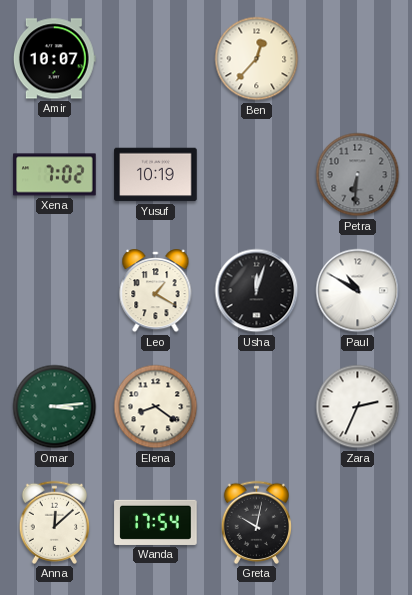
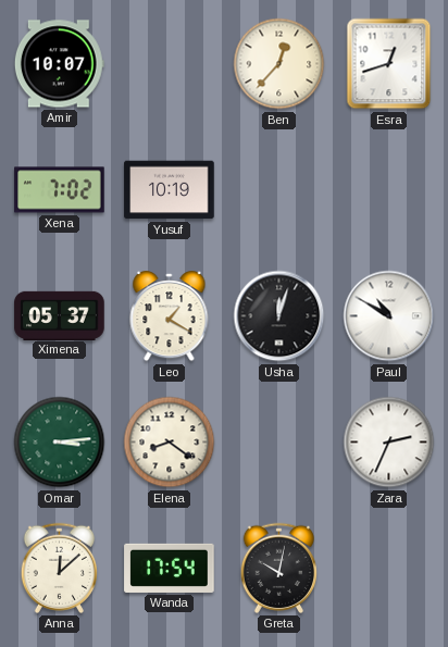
Esra: none -> 12:42 (389, 64)
Petra: 6:31 -> none (358, 175)
Ximena: none -> 05:37 (60, 315)
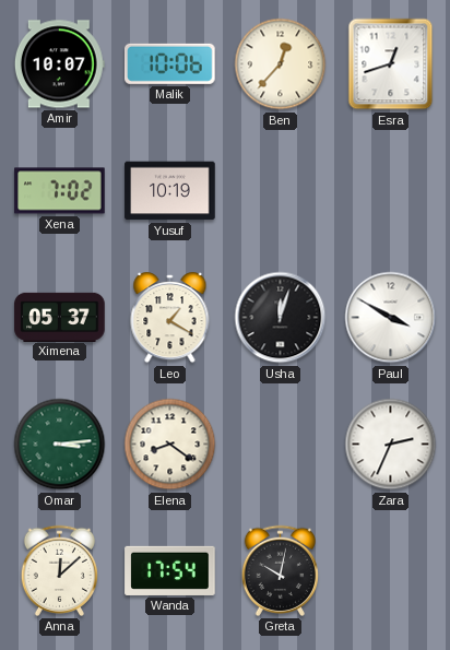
Malik: none -> 10:06 (170, 63)
Paul: 10:50 -> 3:50 (391, 318)
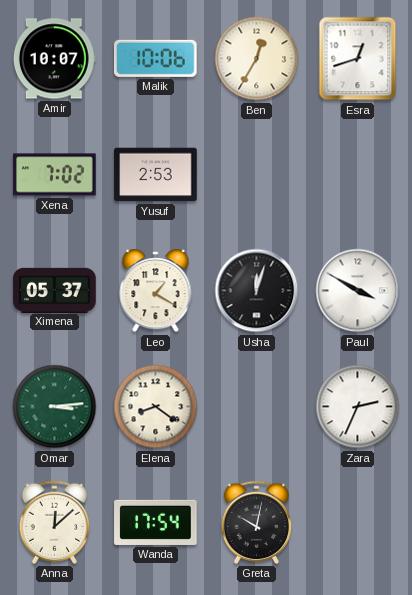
Ben: 12:37 -> 12:35 (257, 59)
Yusuf: 10:19 -> 2:53 (156, 175)
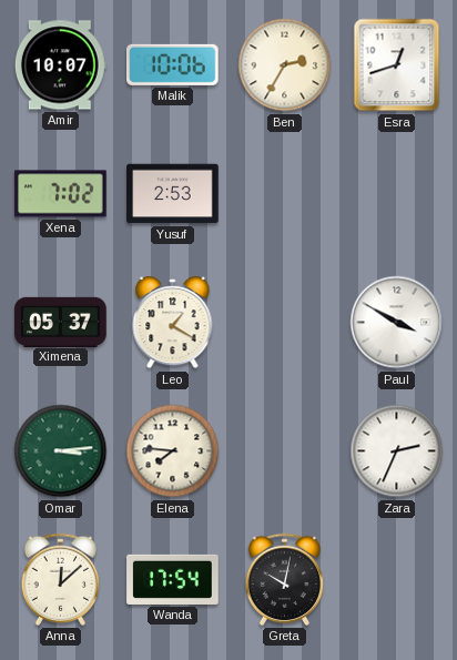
Ben: 12:35 -> 2:35 (285, 65)
Usha: 12:03 -> none (257, 291)
Elena: 8:21 -> 7:46 (173, 451)
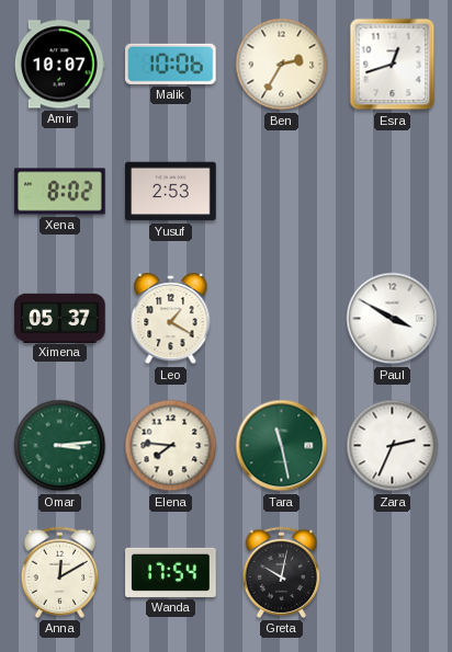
Xena: 7:02 -> 8:02 (60, 192)
Tara: none -> 11:28 (282, 446)
Anna: 12:08 -> 12:10 (59, 572)
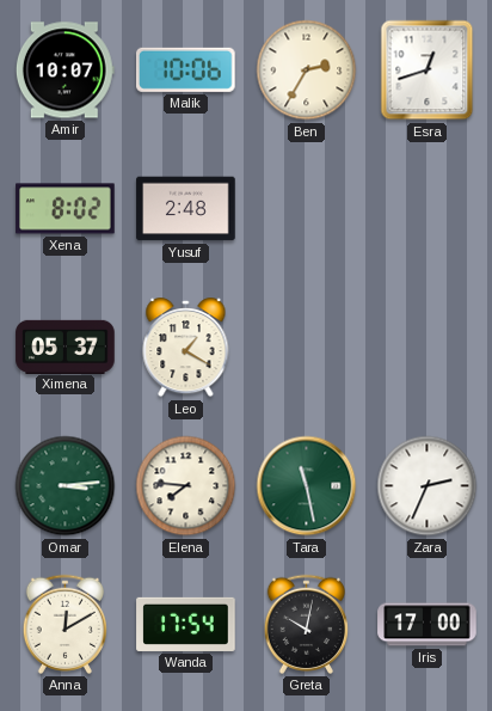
Yusuf: 2:53 -> 2:48 (186, 209)
Paul: 3:50 -> none (393, 319)
Iris: none -> 17:00 (428, 625)
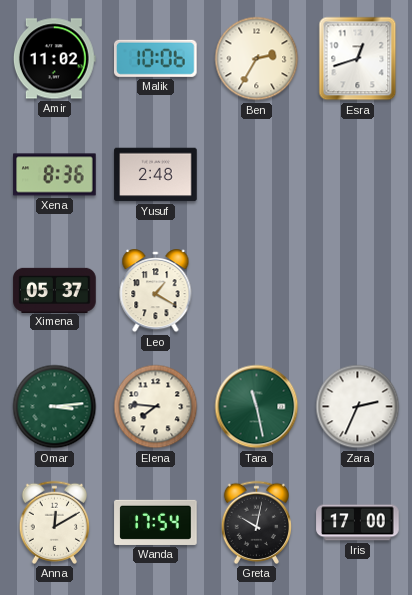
Amir: 10:07 -> 11:02 (54, 59)
Xena: 8:02 -> 8:36 (55, 175)
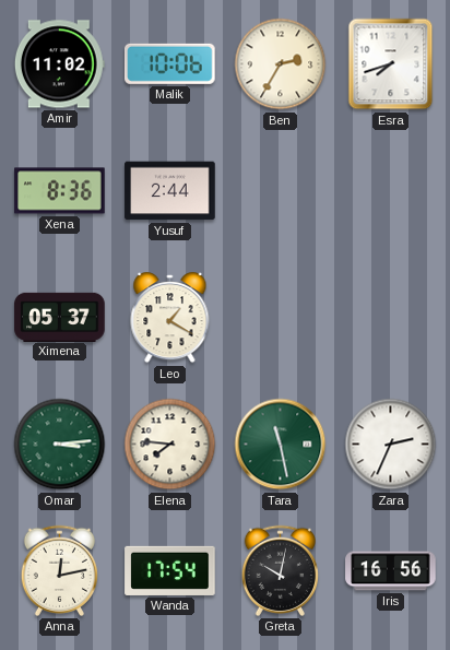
Esra: 12:42 -> 7:42 (391, 64)
Yusuf: 2:48 -> 2:44 (170, 191)
Anna: 12:10 -> 12:13 (59, 570)
Iris: 17:00 -> 16:56 (391, 571)
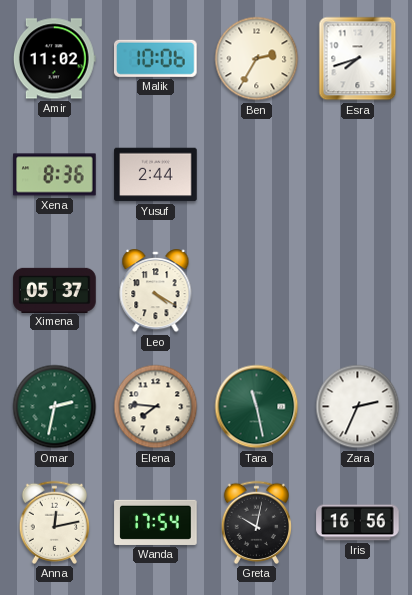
Leo: 1:20 -> 4:20 (156, 292)
Omar: 3:14 -> 2:32 (55, 407)
